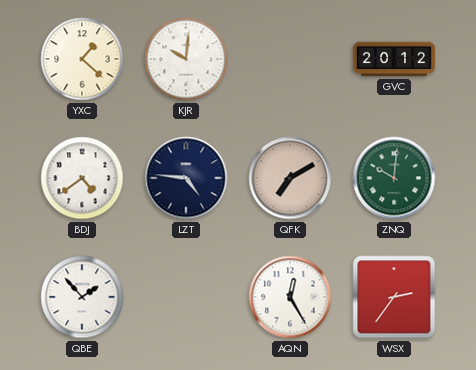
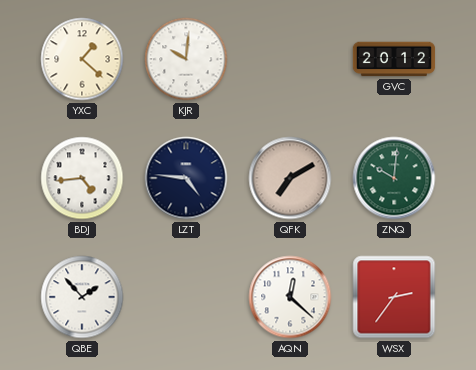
BDJ: 4:39 -> 4:44 (82, 178)
AQN: 12:25 -> 12:22 (290, 297)
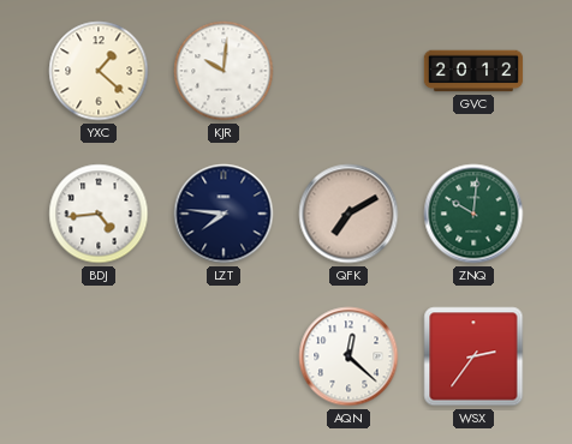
LZT: 4:46 -> 7:46 (224, 214)
QBE: 1:53 -> none (82, 297)
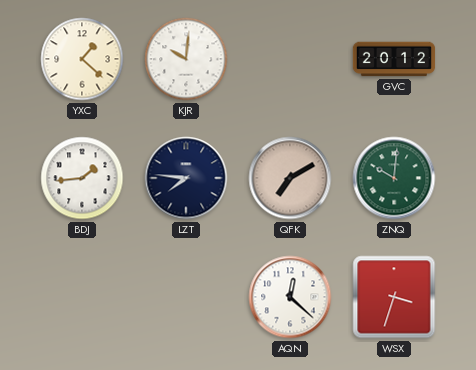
BDJ: 4:44 -> 1:44 (82, 178)
WSX: 2:36 -> 3:33 (394, 297)
